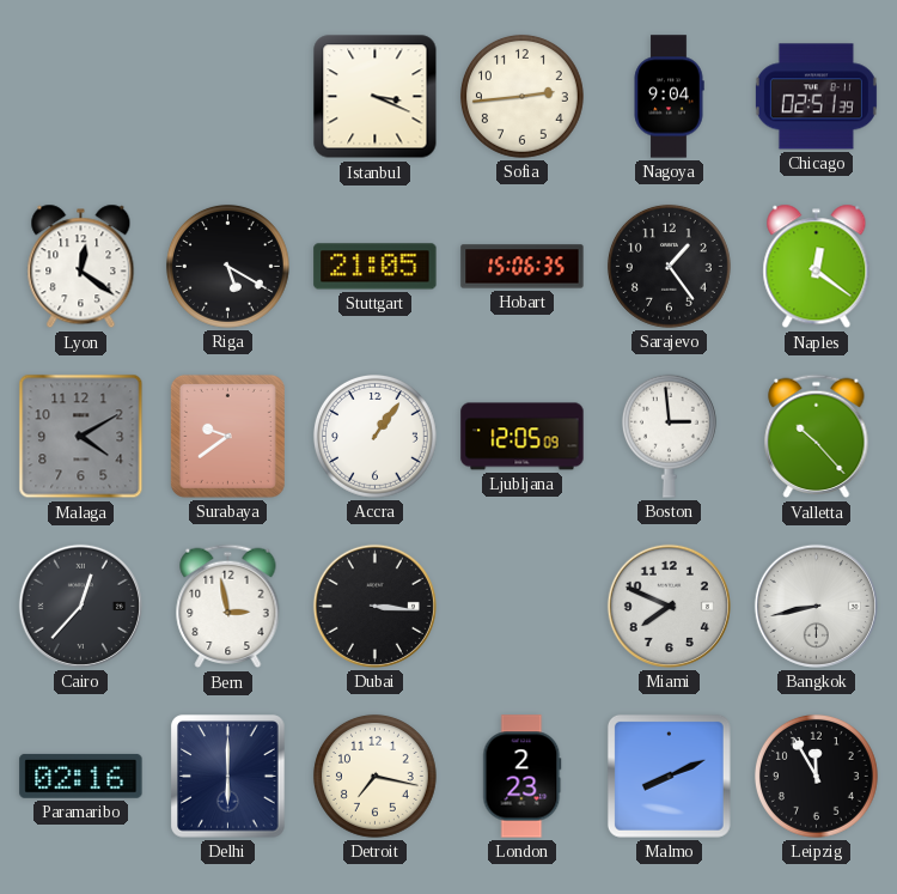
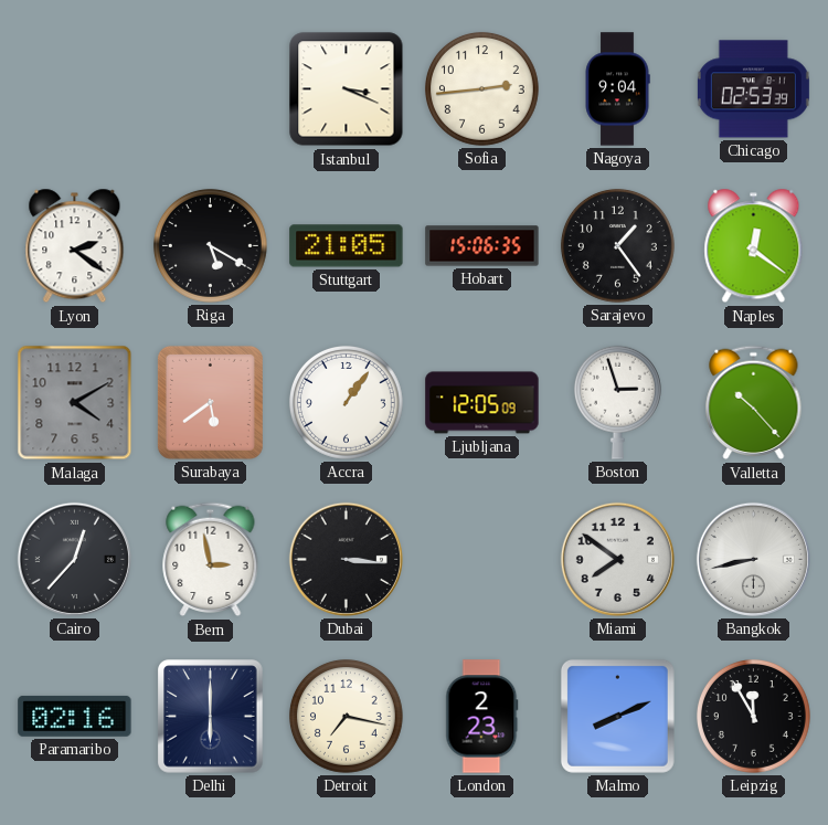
Chicago: 02:51 -> 02:53 (753, 89)
Lyon: 12:21 -> 2:21 (75, 246)
Surabaya: 9:39 -> 5:39 (210, 402)
Boston: 2:59 -> 2:57 (617, 402)
Miami: 7:49 -> 7:51 (617, 559)
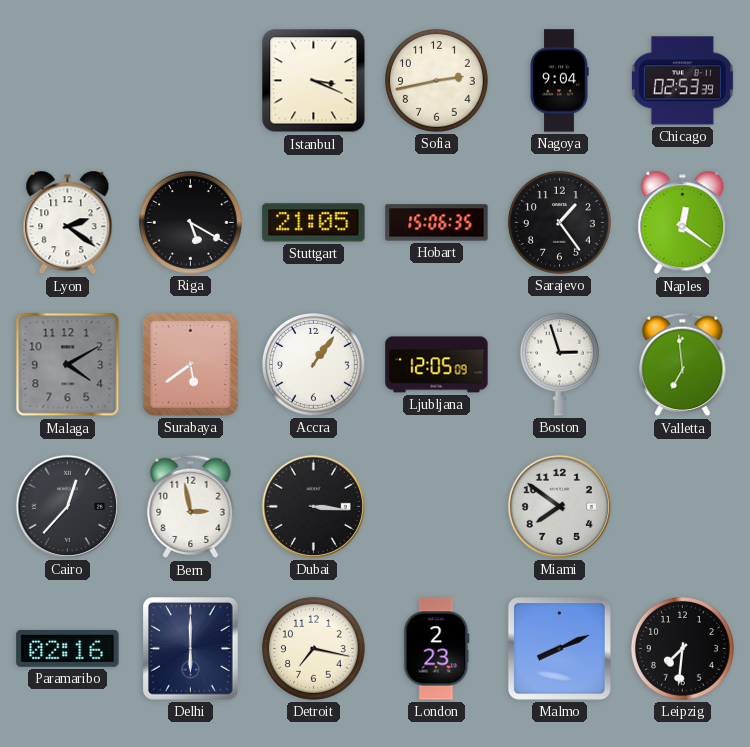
Sofia: 2:44 -> 2:43 (436, 80)
Valletta: 10:23 -> 6:59 (683, 365)
Bangkok: 8:43 -> none (753, 559)
Leipzig: 11:55 -> 7:31 (682, 648)
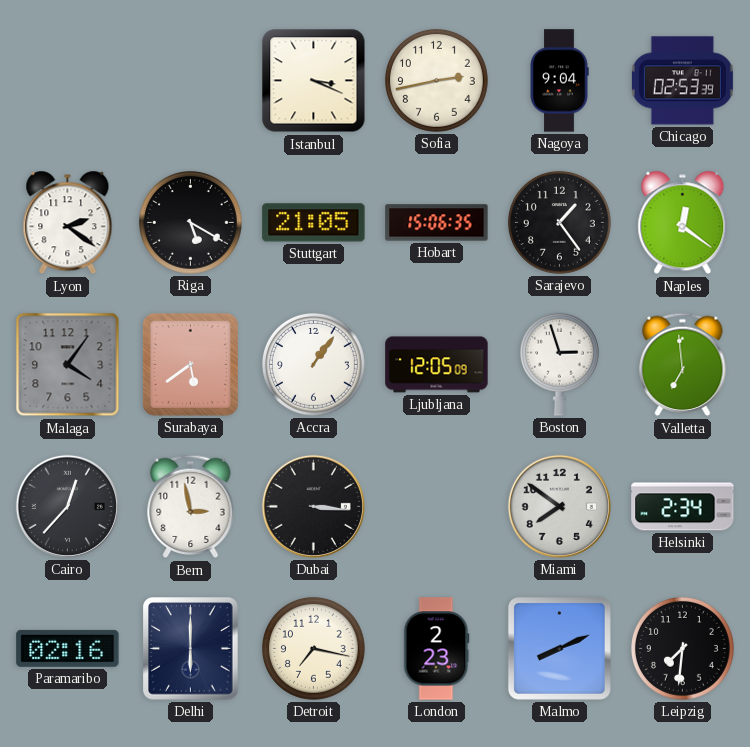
Malaga: 4:10 -> 4:06 (68, 365)
Helsinki: none -> 2:34 (683, 507)
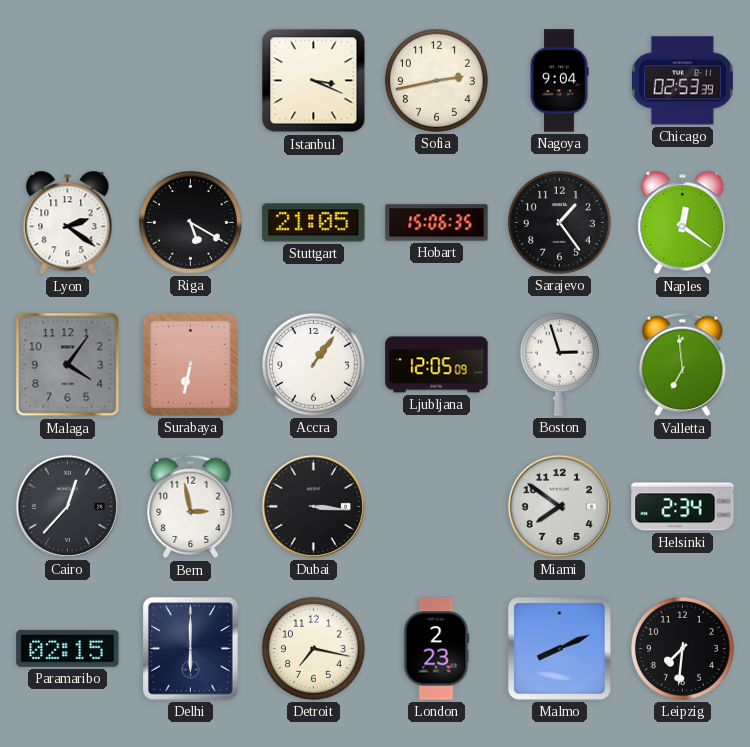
Surabaya: 5:39 -> 6:32 (190, 364)
Paramaribo: 02:16 -> 02:15 (68, 648)
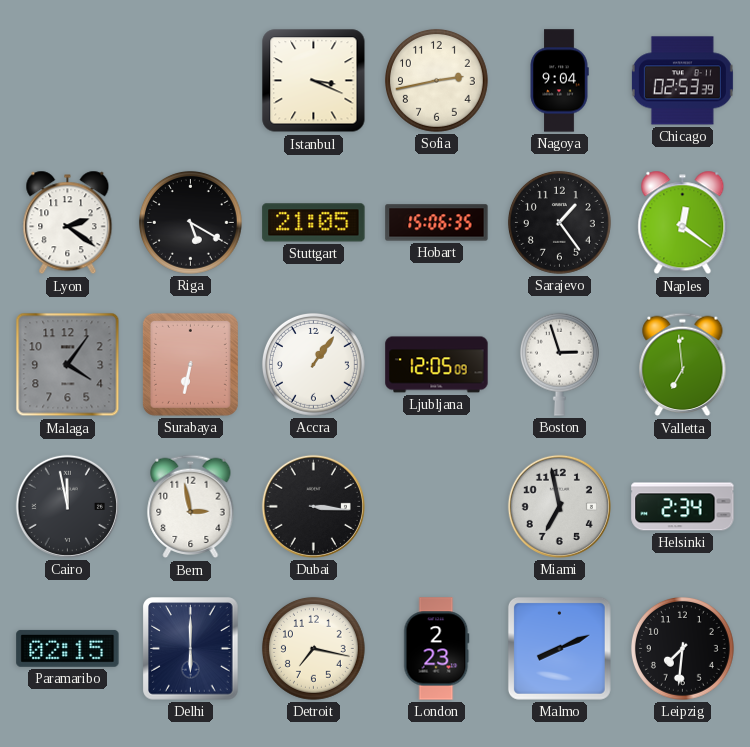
Cairo: 12:37 -> 11:58 (67, 506)
Miami: 7:51 -> 6:58 (559, 506)
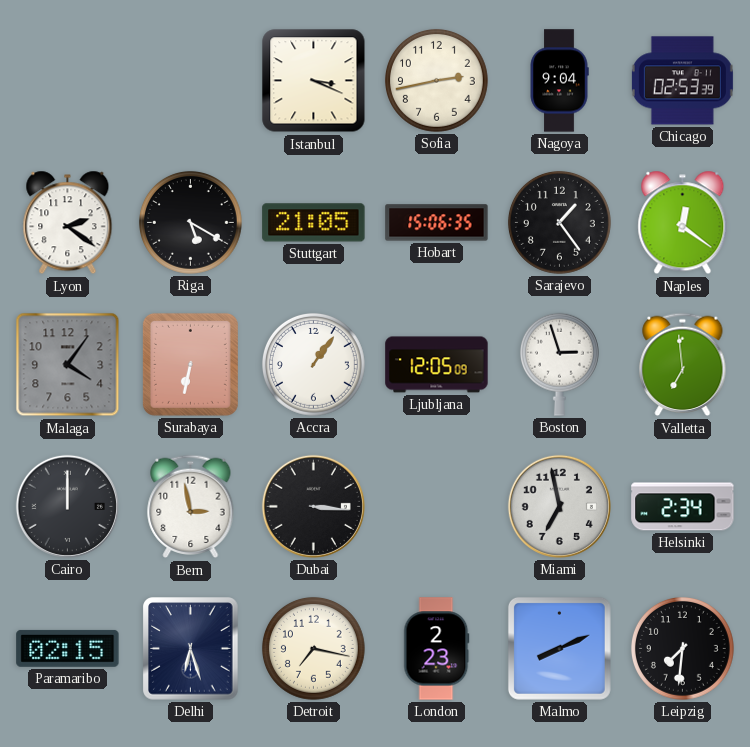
Cairo: 11:58 -> 12:00 (67, 506)
Delhi: 6:00 -> 6:27 (191, 649)
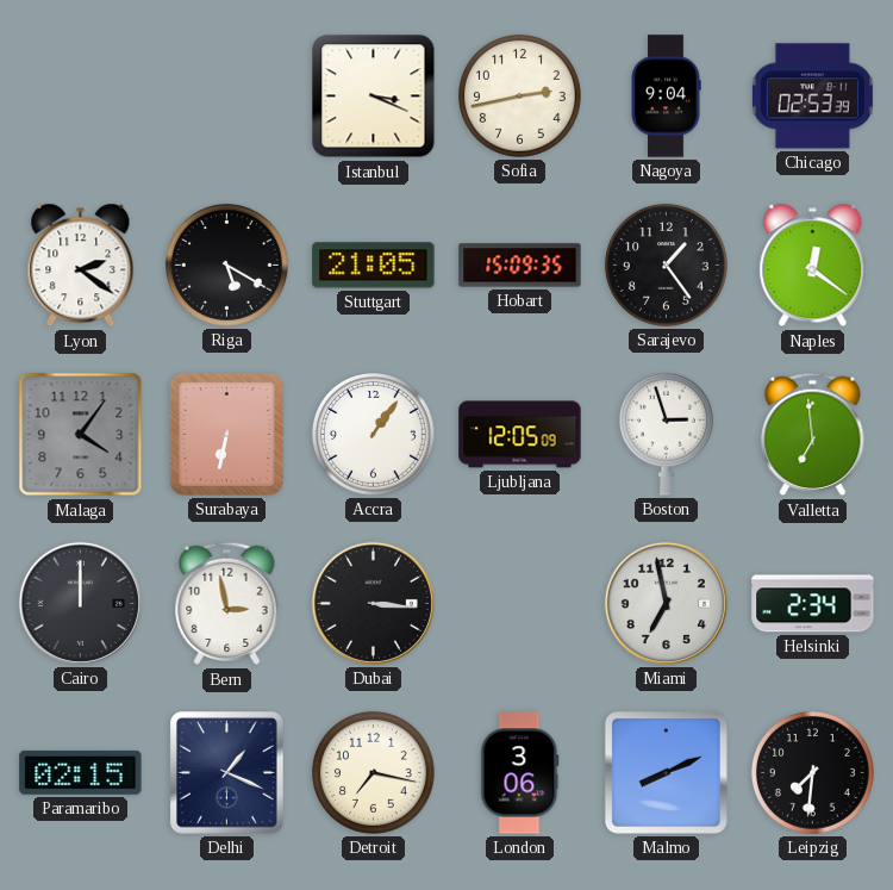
Hobart: 15:06 -> 15:09 (520, 266)
Delhi: 6:27 -> 1:19 (227, 773)
London: 2:23 -> 3:06 (520, 773)
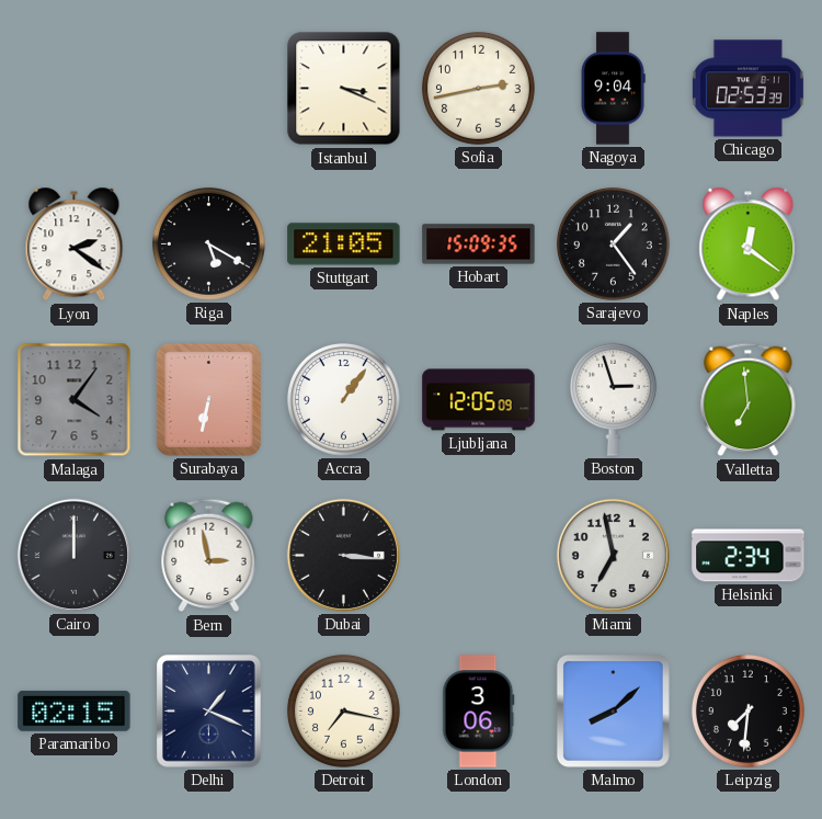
Malmo: 8:11 -> 8:08 (613, 710)
